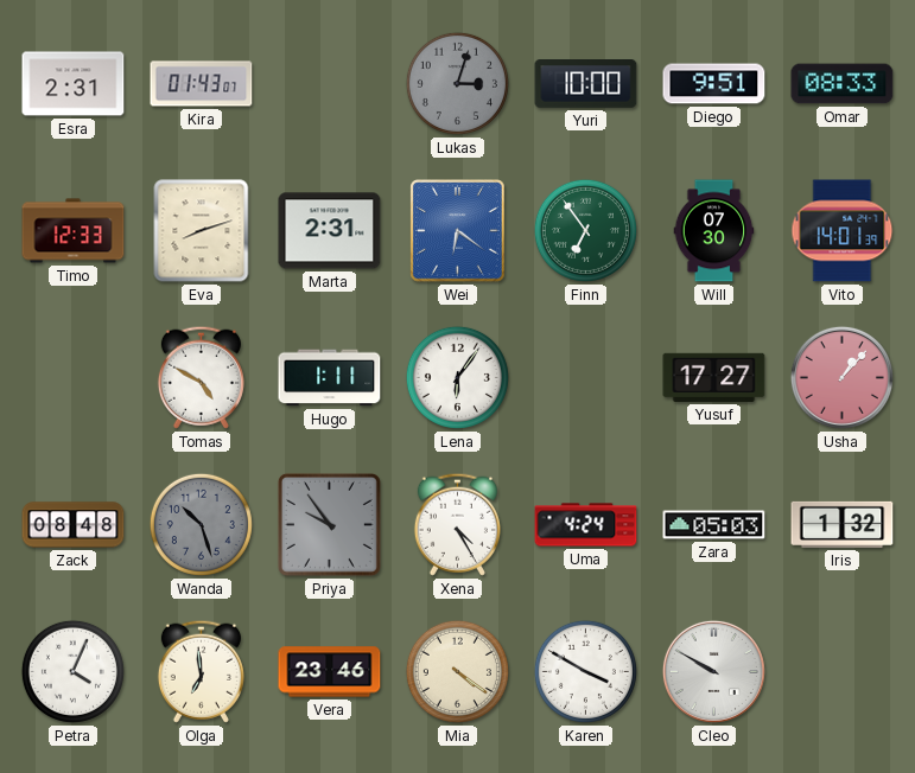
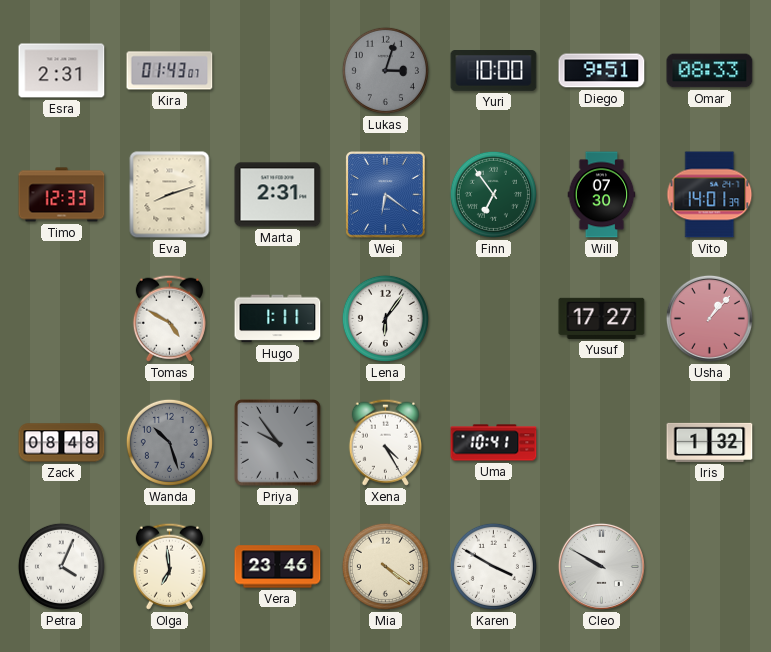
Uma: 4:24 -> 10:41 (494, 443)
Zara: 05:03 -> none (714, 525)
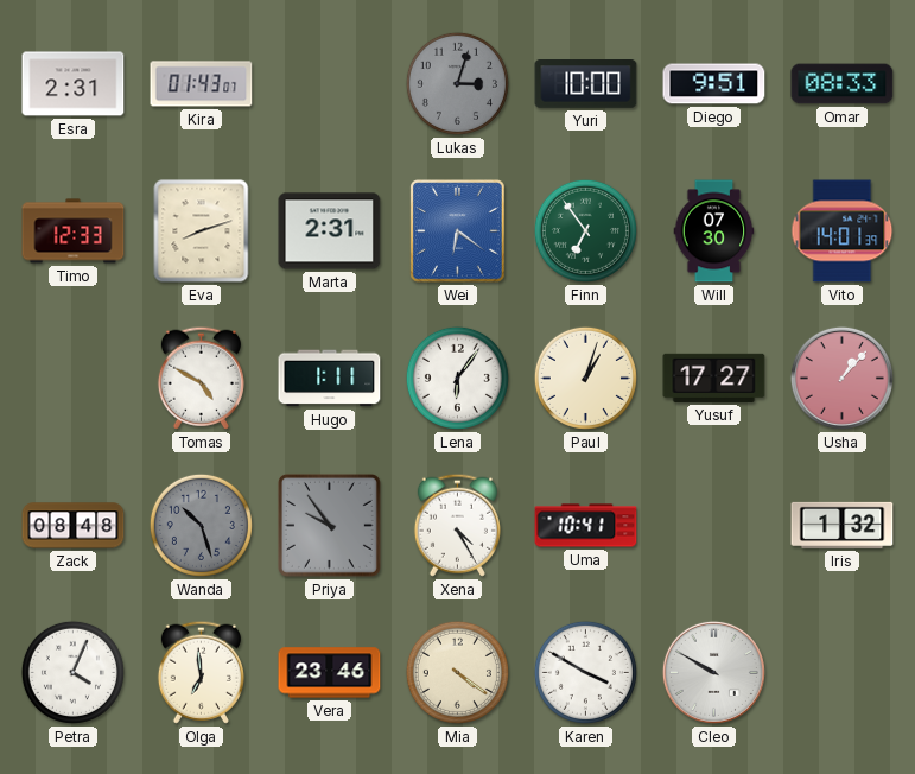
Paul: none -> 1:03 (585, 378)
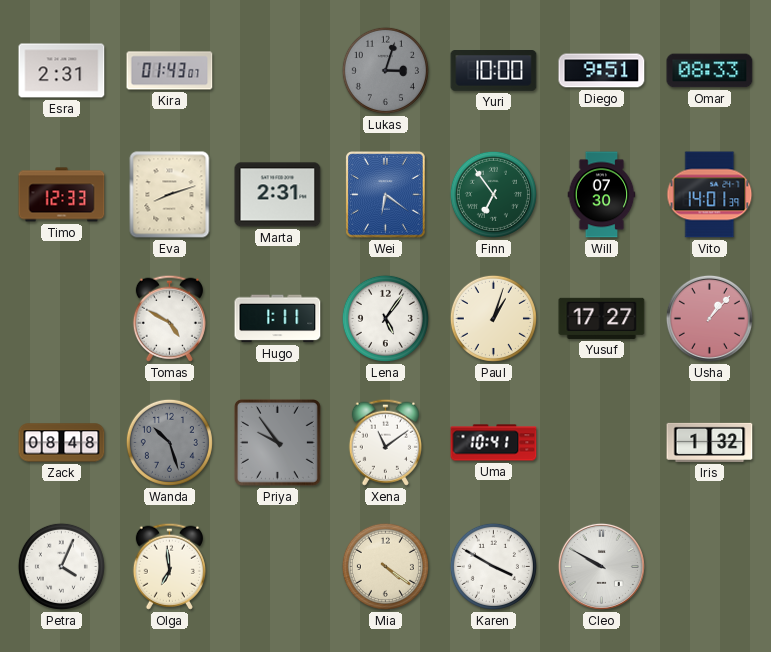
Lena: 6:06 -> 5:06 (385, 318)
Xena: 4:25 -> 11:09 (385, 442)
Vera: 23:46 -> none (330, 673)
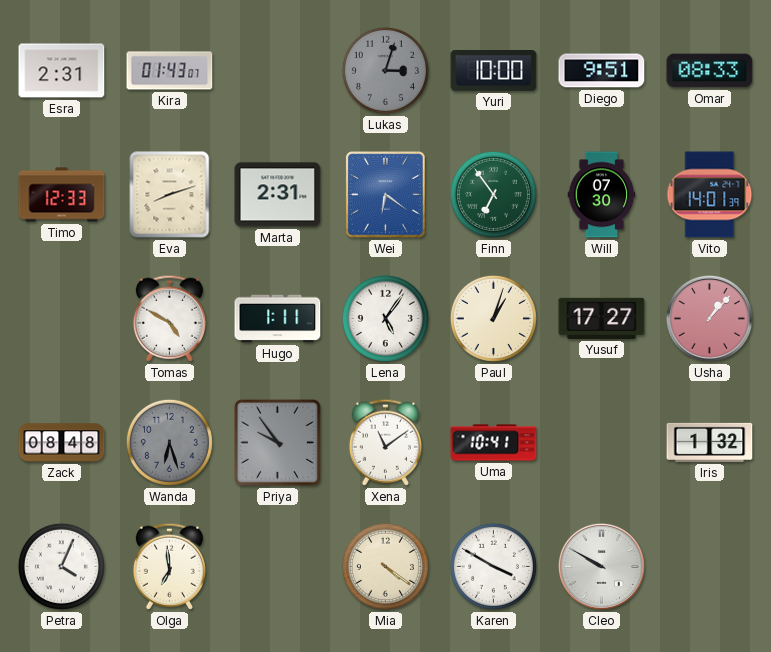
Wanda: 10:27 -> 6:27 (169, 442)
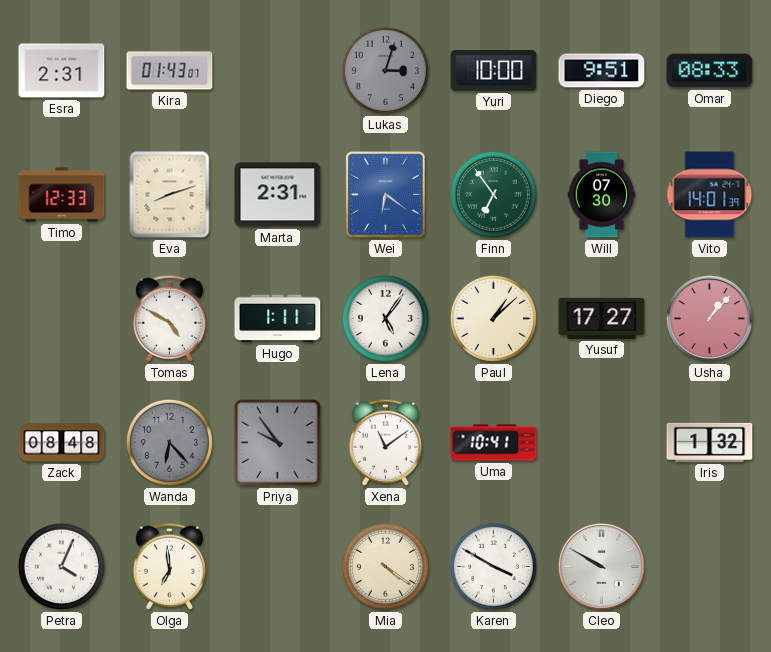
Paul: 1:03 -> 1:08 (493, 318)
Wanda: 6:27 -> 6:23 (169, 442)
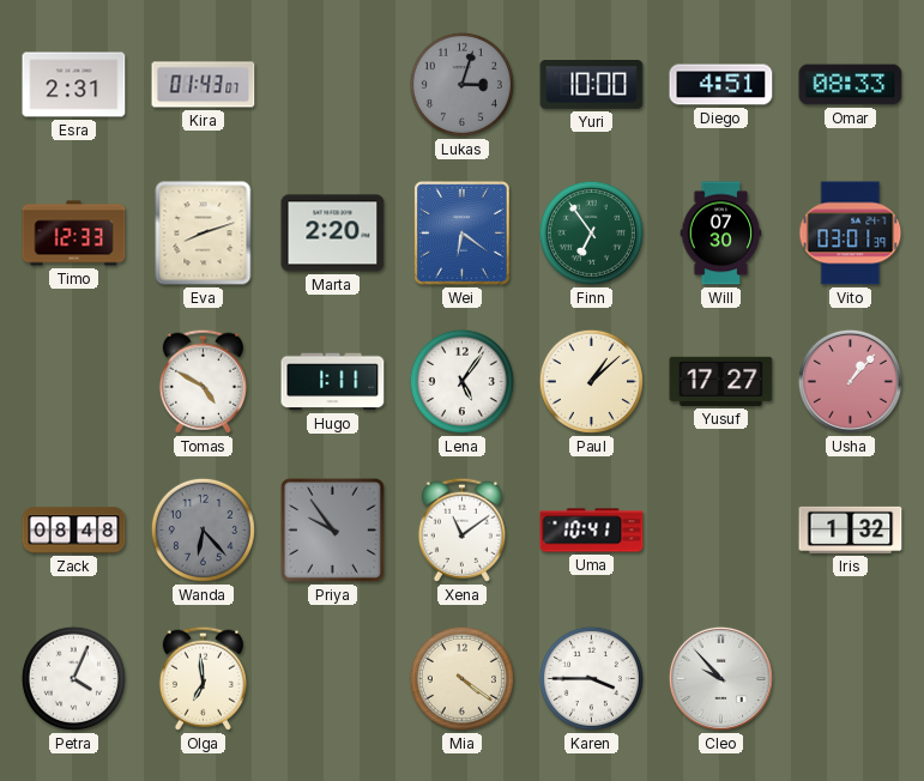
Diego: 9:51 -> 4:51 (721, 85)
Marta: 2:31 -> 2:20 (333, 234)
Vito: 14:01 -> 03:01 (851, 234)
Karen: 3:50 -> 3:45 (591, 678)
Cleo: 9:50 -> 9:53 (720, 678)
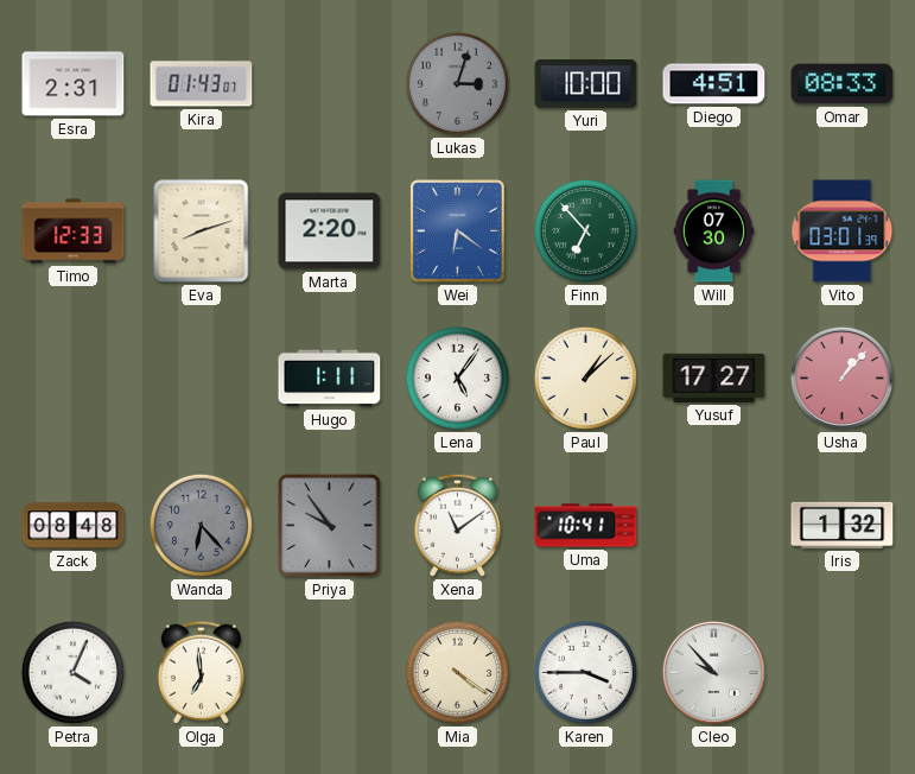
Finn: 6:54 -> 6:53 (585, 230)
Tomas: 4:50 -> none (203, 381)
